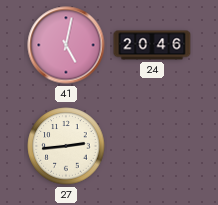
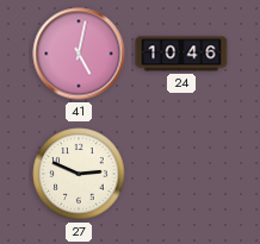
24: 20:46 -> 10:46 (181, 54)
27: 2:44 -> 2:49 (79, 174)
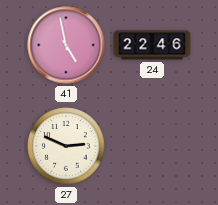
41: 5:02 -> 4:58 (66, 45)
24: 10:46 -> 22:46 (152, 45)
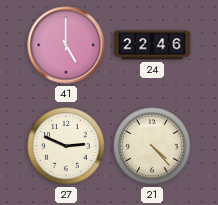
41: 4:58 -> 5:00 (66, 45)
21: none -> 4:23 (152, 146)
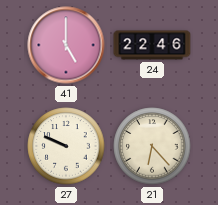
27: 2:49 -> 9:49 (66, 146)
21: 4:23 -> 6:23 (152, 146)
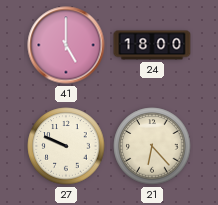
24: 22:46 -> 18:00 (152, 45)
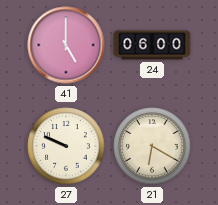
24: 18:00 -> 06:00 (152, 45)
21: 6:23 -> 6:20 (152, 146)
